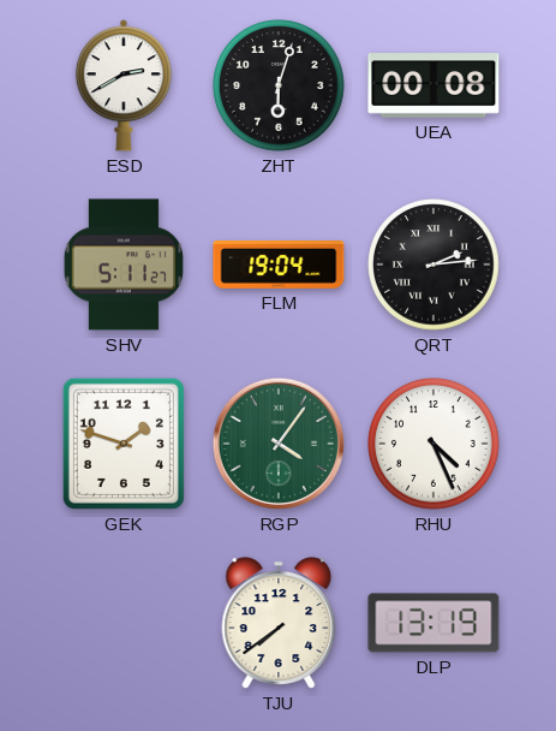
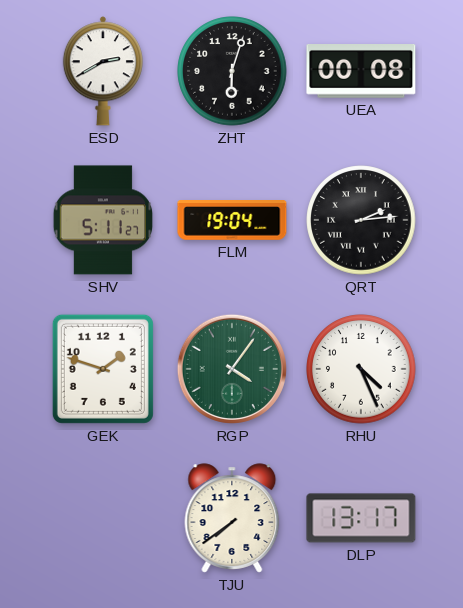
DLP: 13:19 -> 13:17 (361, 518)
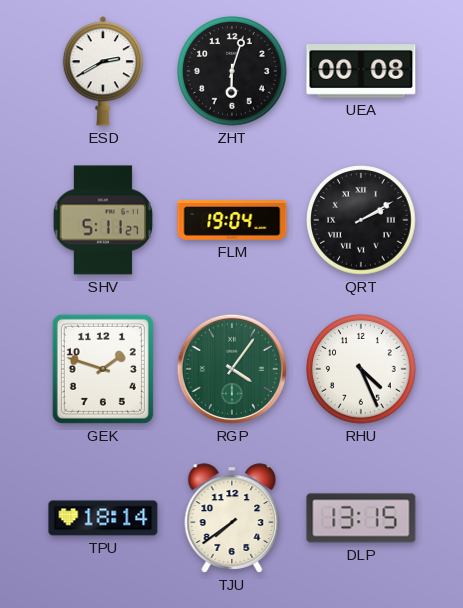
QRT: 2:14 -> 2:10 (361, 220)
TPU: none -> 18:14 (103, 518)
DLP: 13:17 -> 13:15 (361, 518)
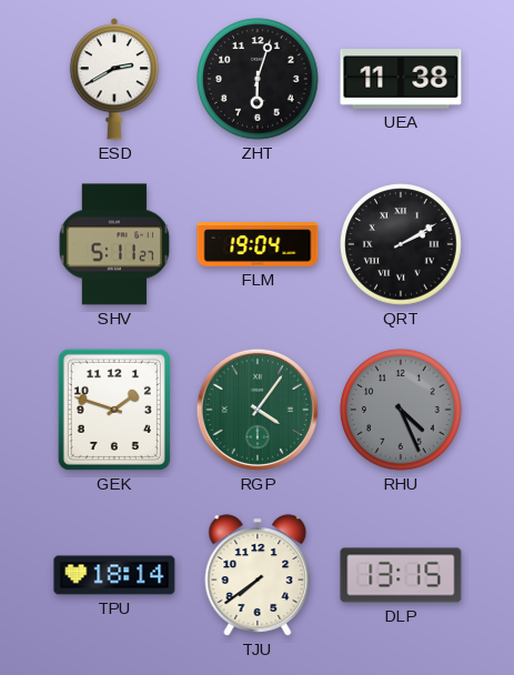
UEA: 00:08 -> 11:38 (401, 80)
RHU dial: white -> grey (401, 410)
